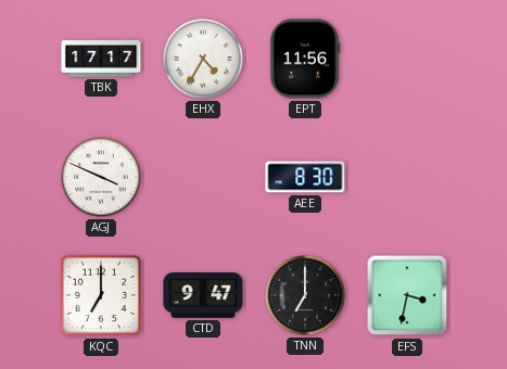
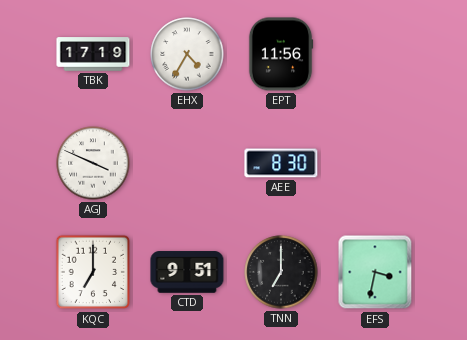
TBK: 17:17 -> 17:19 (93, 54)
CTD: 9:47 -> 9:51 (187, 272)
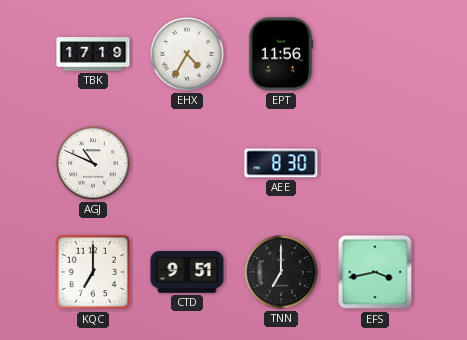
AGJ: 3:49 -> 10:49 (93, 163)
EFS: 3:32 -> 3:43 (375, 272)
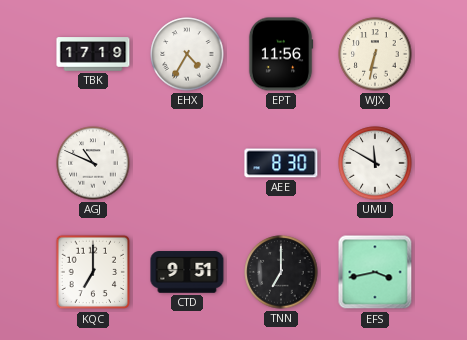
WJX: none -> 6:32 (375, 54)
UMU: none -> 11:50 (375, 163)
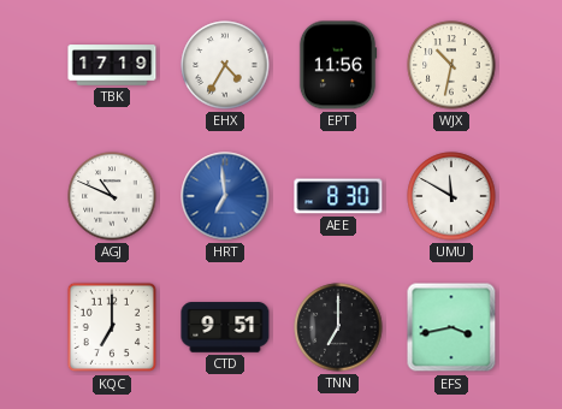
WJX: 6:32 -> 10:32 (451, 65)
HRT: none -> 6:59 (225, 196)
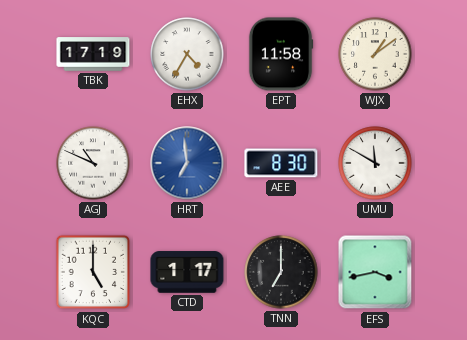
EPT: 11:56 -> 11:58 (281, 54)
WJX: 10:32 -> 1:09 (375, 54)
KQC: 7:00 -> 5:00 (93, 272)
CTD: 9:51 -> 1:17 (187, 272)
